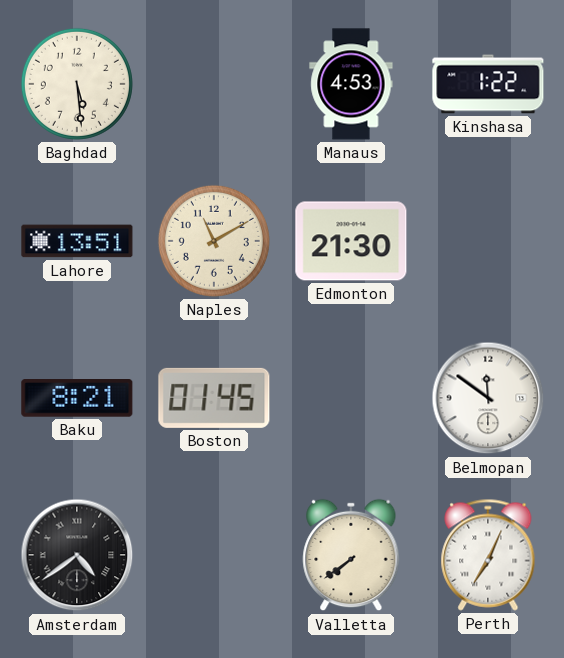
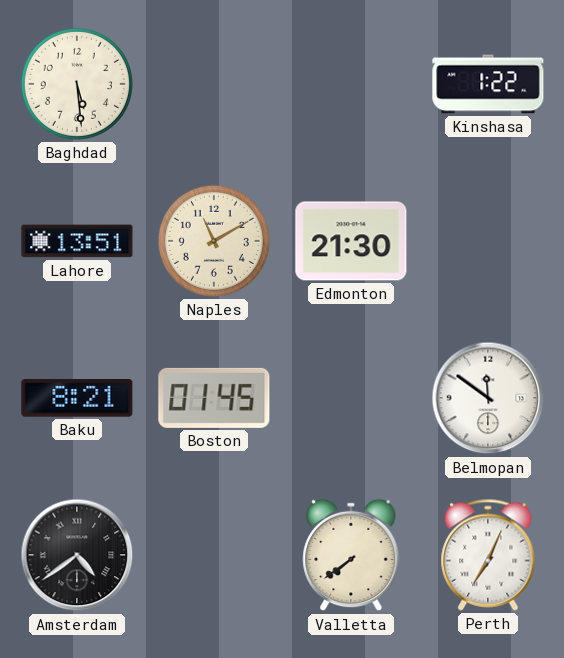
Manaus: 4:53 -> none (351, 84)
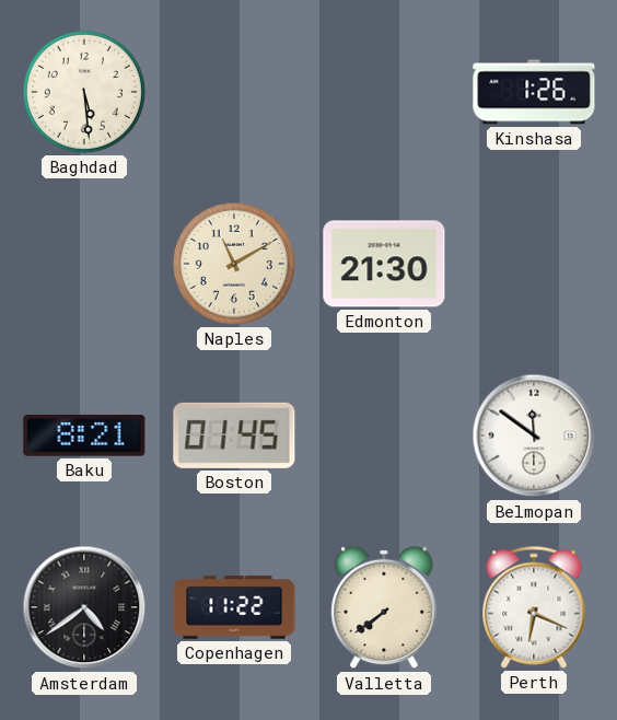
Kinshasa: 1:22 -> 1:26 (534, 92)
Lahore: 13:51 -> none (77, 241)
Copenhagen: none -> 11:22 (234, 607)
Perth: 7:04 -> 6:19 (534, 607)
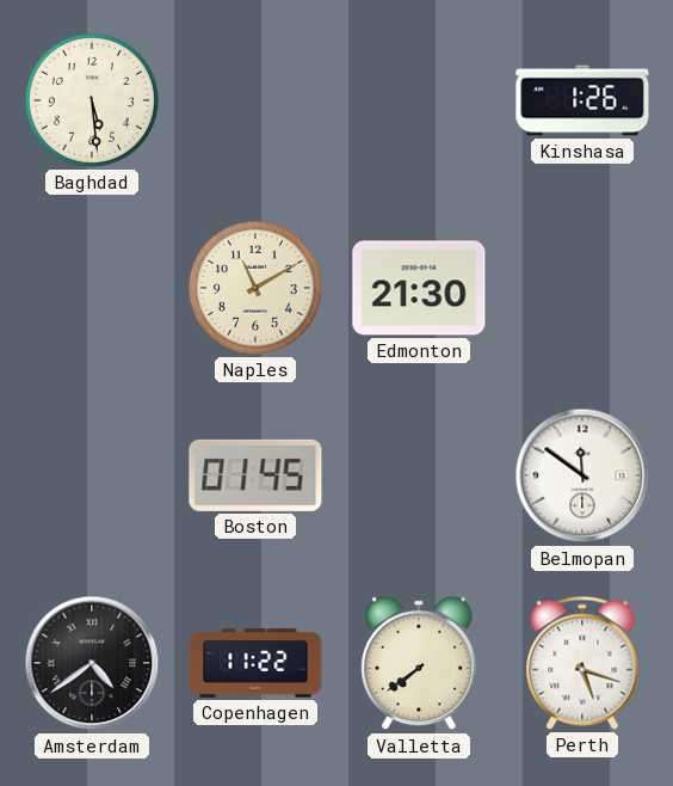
Baku: 8:21 -> none (84, 437)
Perth: 6:19 -> 5:18 (582, 663)
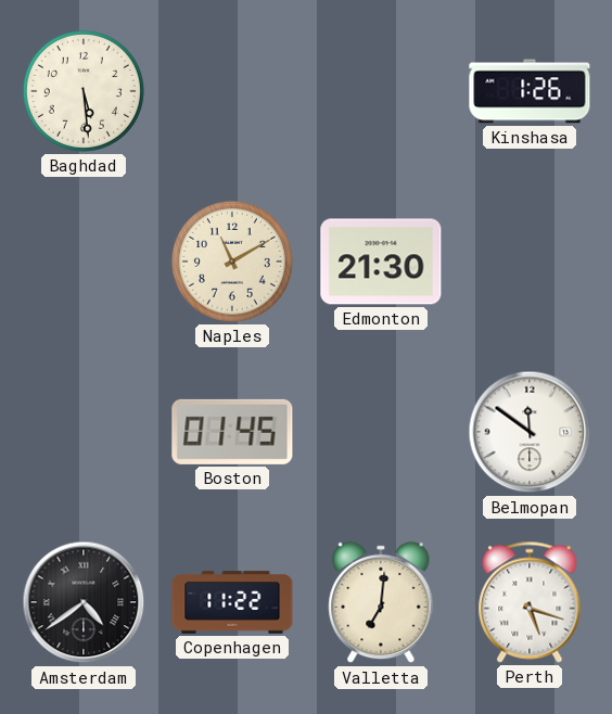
Valletta: 7:39 -> 7:01 (381, 602)
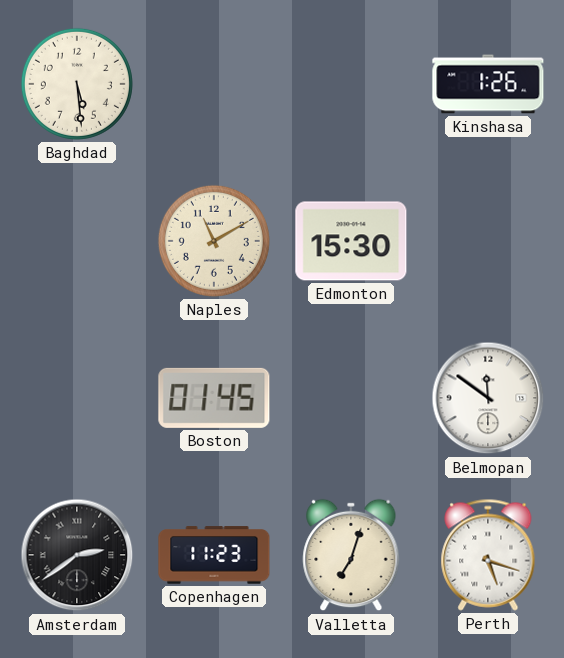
Edmonton: 21:30 -> 15:30 (351, 241)
Amsterdam: 4:39 -> 2:39 (77, 555)
Copenhagen: 11:22 -> 11:23 (214, 555)
Valletta: 7:01 -> 7:03 (351, 555)
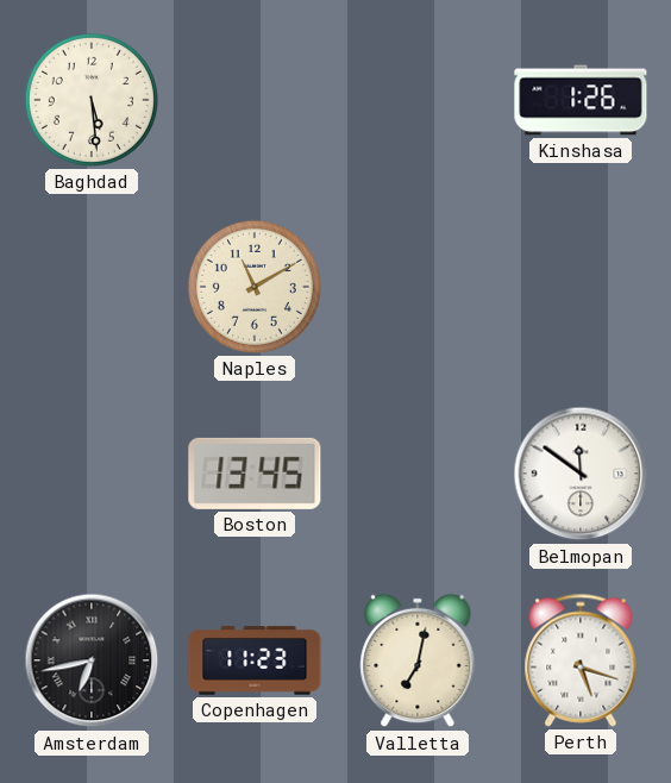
Edmonton: 15:30 -> none (351, 241)
Boston: 01:45 -> 13:45 (255, 474)
Amsterdam: 2:39 -> 6:43 (92, 660)
Valletta: 7:03 -> 7:02 (418, 660)
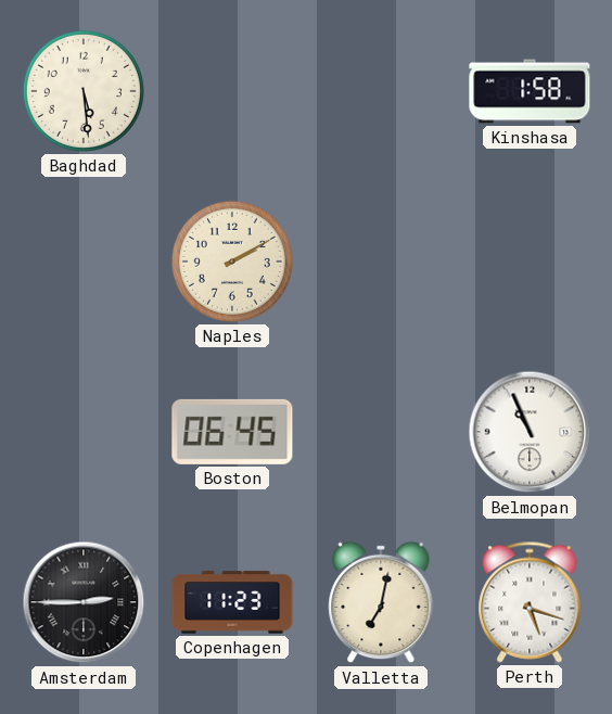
Kinshasa: 1:26 -> 1:58 (530, 91)
Naples: 11:10 -> 2:10 (232, 262)
Boston: 13:45 -> 06:45 (232, 432)
Belmopan: 11:51 -> 10:56 (530, 432)
Amsterdam: 6:43 -> 2:45 (84, 602)
